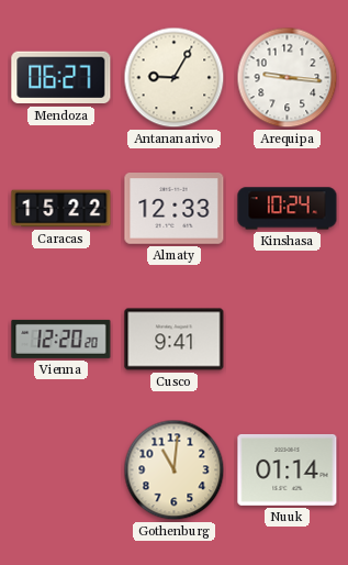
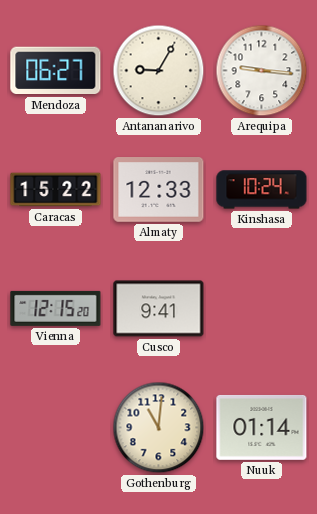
Vienna: 12:20 -> 12:15 (56, 308)
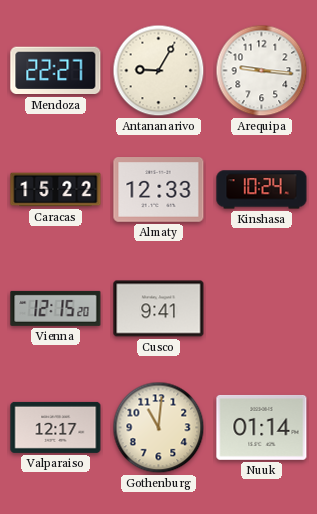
Mendoza: 06:27 -> 22:27 (56, 71)
Valparaiso: none -> 12:17 (56, 427)
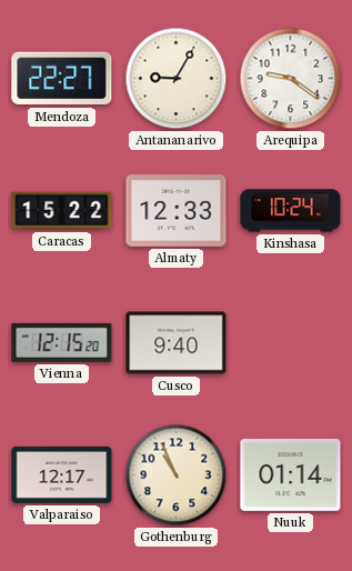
Arequipa: 9:16 -> 9:21 (291, 79)
Cusco: 9:41 -> 9:40 (177, 343)
Gothenburg: 11:01 -> 10:56 (177, 475)
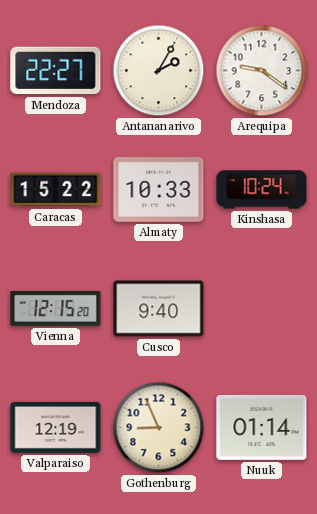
Antananarivo: 9:05 -> 2:05 (159, 71)
Almaty: 12:33 -> 10:33 (159, 190)
Valparaiso: 12:17 -> 12:19 (56, 427)
Gothenburg: 10:56 -> 8:56 (159, 428)
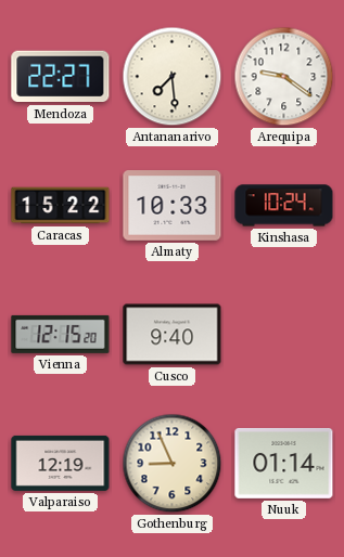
Antananarivo: 2:05 -> 7:29 (173, 77)
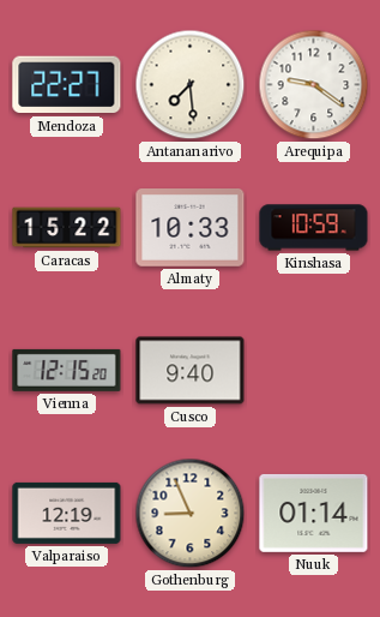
Kinshasa: 10:24 -> 10:59 (314, 228)
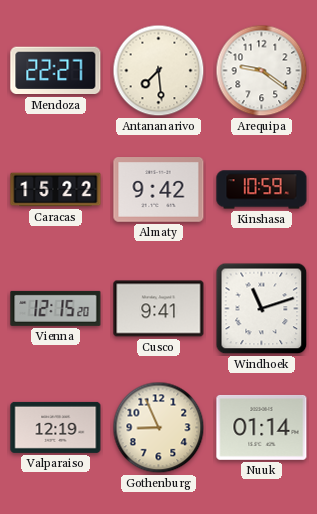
Almaty: 10:33 -> 9:42 (159, 190)
Cusco: 9:40 -> 9:41 (159, 309)
Windhoek: none -> 11:12 (262, 309)
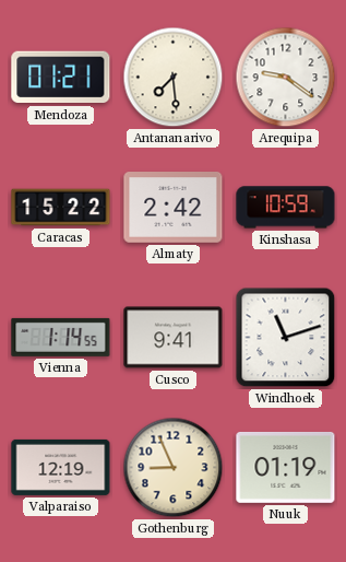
Mendoza: 22:27 -> 01:21 (61, 78)
Almaty: 9:42 -> 2:42 (174, 208)
Vienna: 12:15 -> 1:14 (61, 337)
Nuuk: 01:14 -> 01:19 (286, 467)
